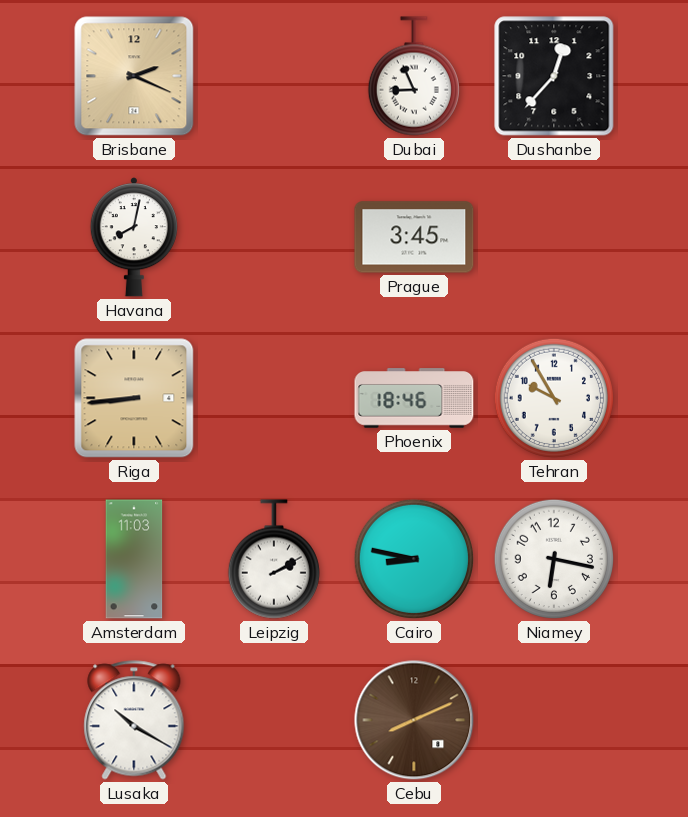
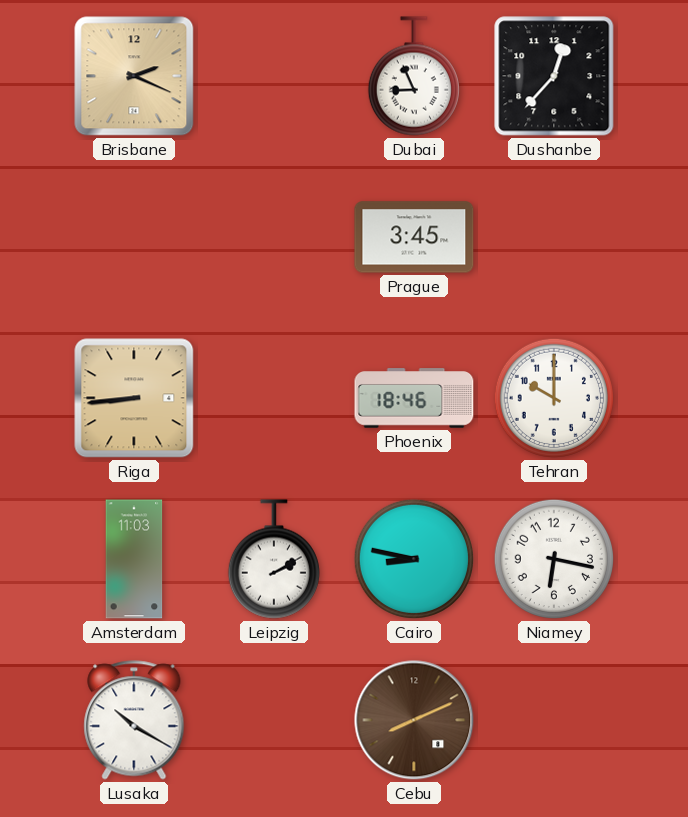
Havana: 8:02 -> none (134, 237)
Tehran: 9:55 -> 10:00 (554, 398)
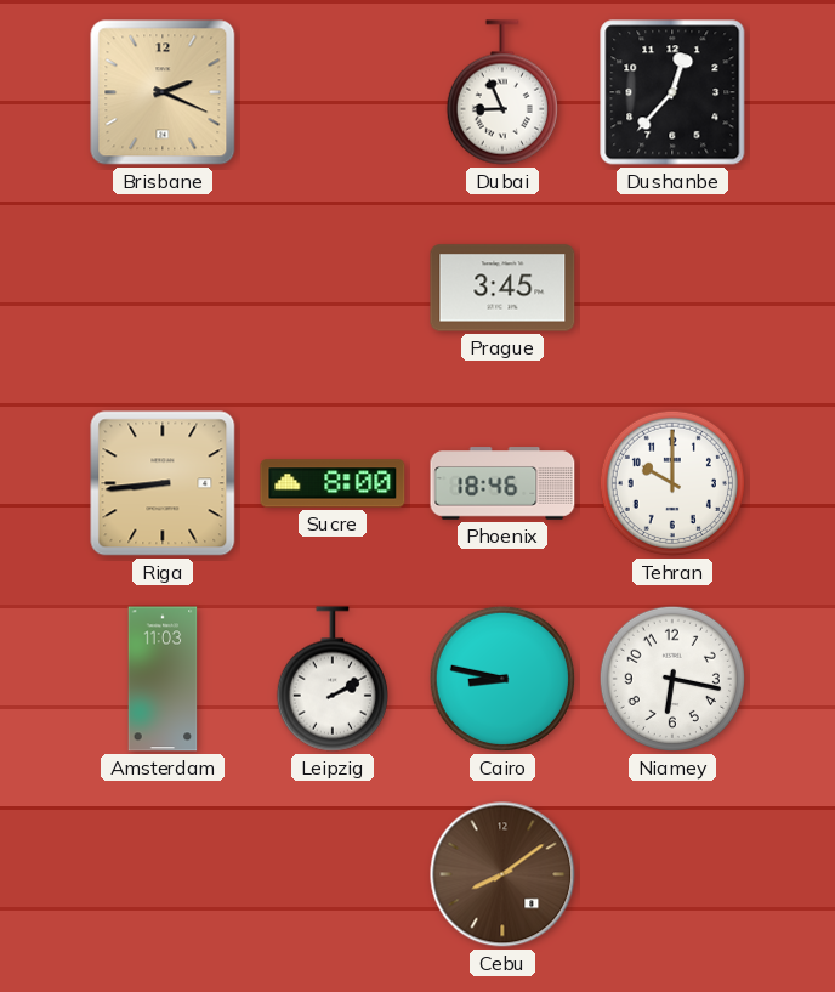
Sucre: none -> 8:00 (333, 483)
Lusaka: 10:20 -> none (134, 720)
Cebu: 8:11 -> 8:09 (502, 874)
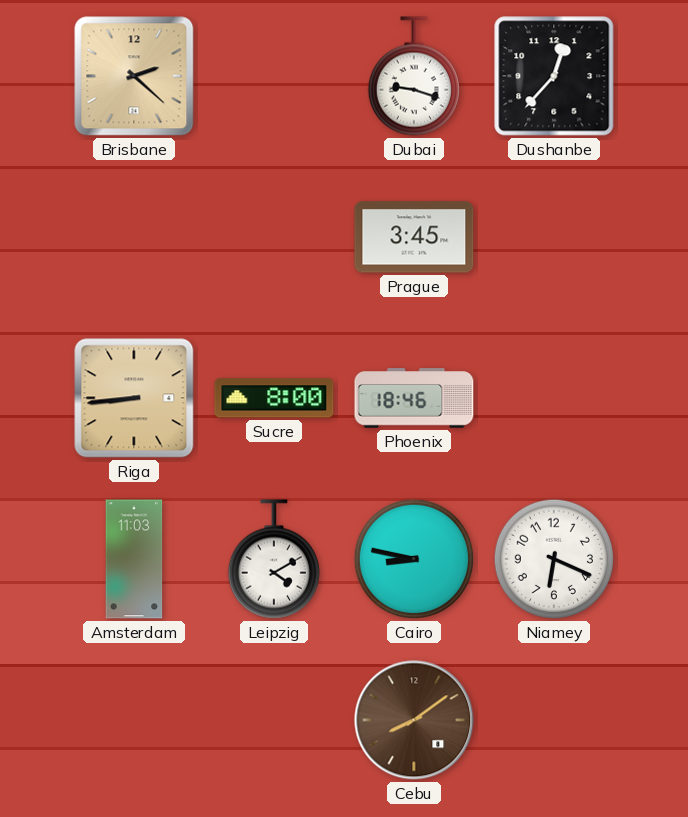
Brisbane: 2:19 -> 2:22 (134, 76)
Dubai: 8:56 -> 9:18 (414, 76)
Tehran: 10:00 -> none (672, 483)
Leipzig: 2:10 -> 4:10 (274, 559)
Niamey: 6:17 -> 6:19 (554, 559)
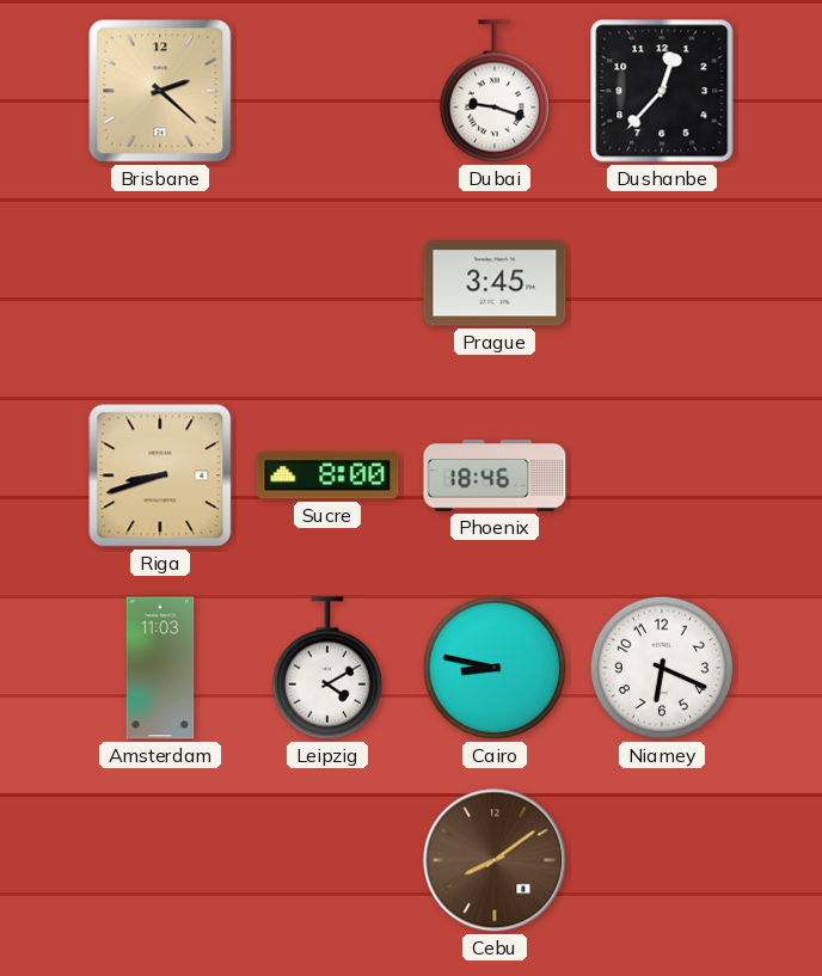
Riga: 8:44 -> 8:42 (160, 475)
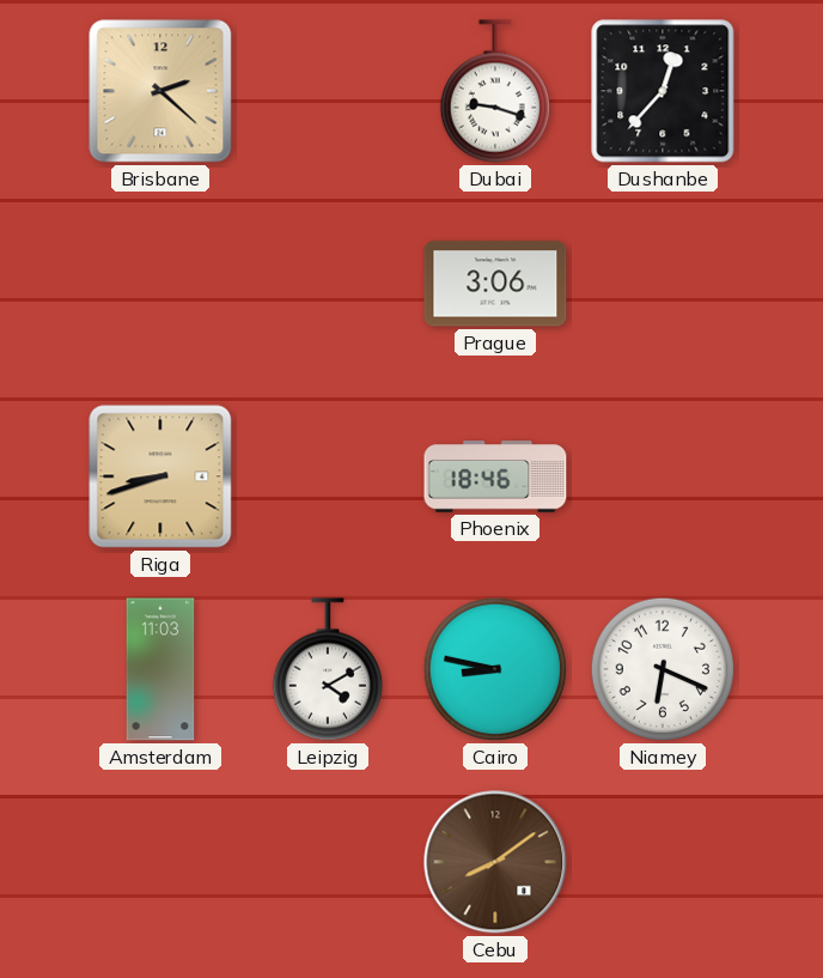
Prague: 3:45 -> 3:06 (495, 284)
Sucre: 8:00 -> none (327, 475)
